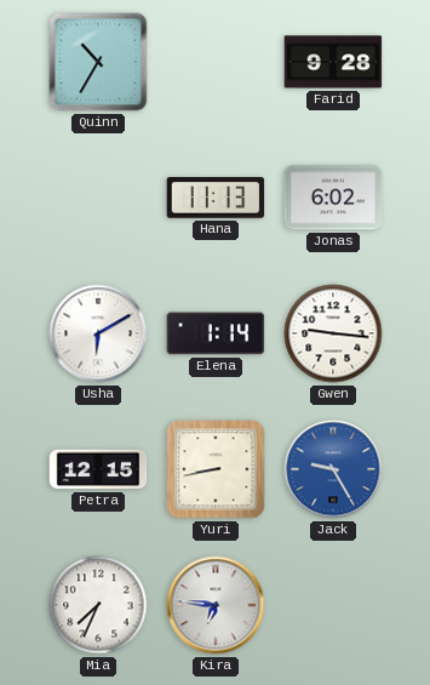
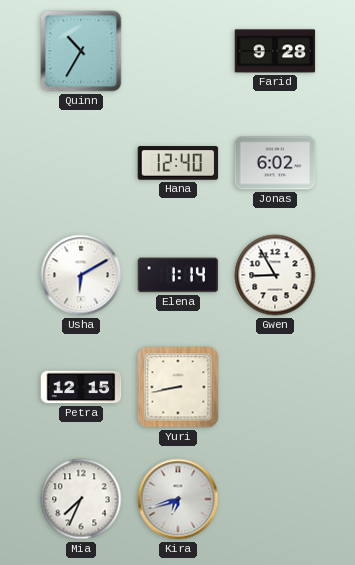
Hana: 11:13 -> 12:40 (178, 163)
Gwen: 9:16 -> 8:55 (275, 275)
Jack: 9:25 -> none (333, 469)
Kira: 6:46 -> 6:42 (178, 499)
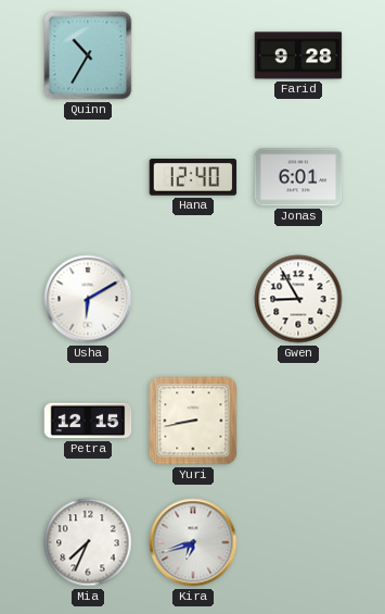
Jonas: 6:02 -> 6:01 (298, 177)
Elena: 1:14 -> none (178, 275)
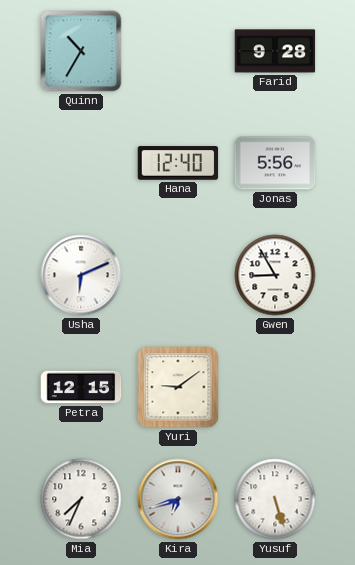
Jonas: 6:01 -> 5:56 (275, 163)
Usha: 6:10 -> 6:11 (81, 275)
Yuri: 8:43 -> 9:09 (178, 387)
Yusuf: none -> 5:27 (275, 499)
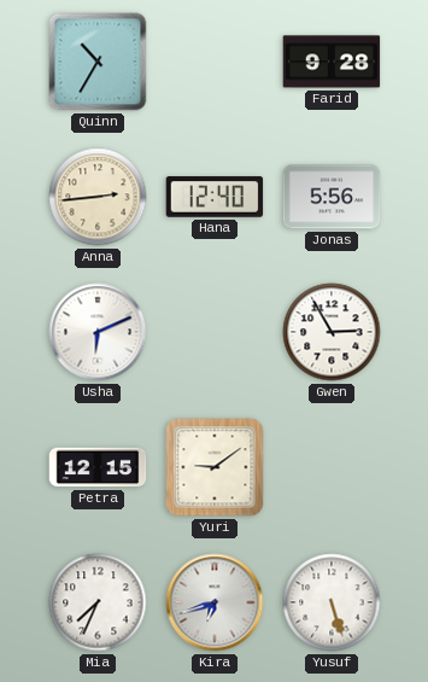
Anna: none -> 2:44 (98, 197)
Gwen: 8:55 -> 2:55 (332, 332)
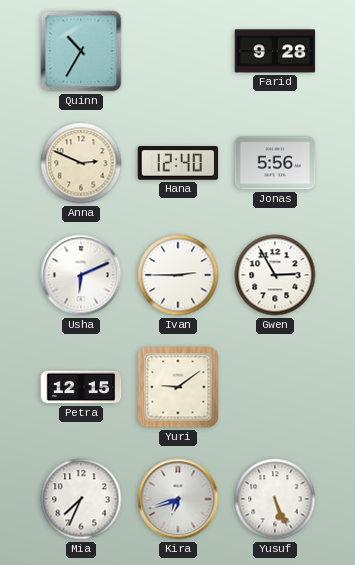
Anna: 2:44 -> 2:49 (81, 163)
Ivan: none -> 2:45 (178, 275)
Yusuf: 5:27 -> 5:26 (275, 499)
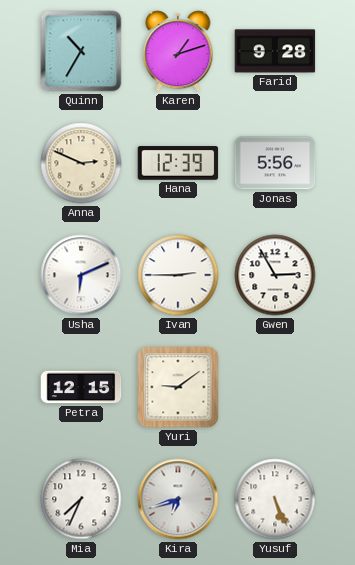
Karen: none -> 1:12 (178, 51)
Hana: 12:40 -> 12:39 (178, 163)
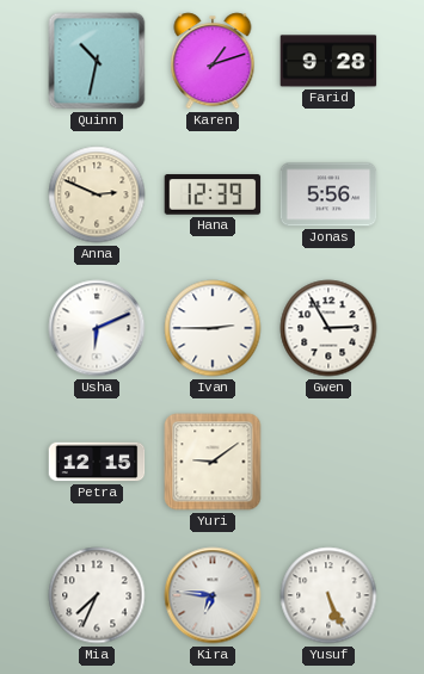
Quinn: 10:35 -> 10:32 (97, 61)
Kira: 6:42 -> 6:46 (213, 595)
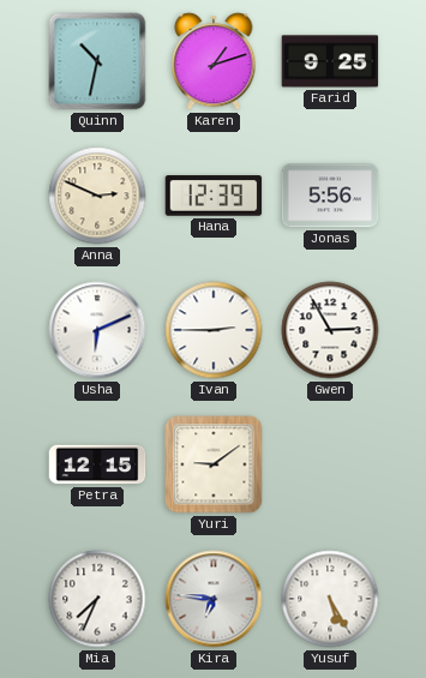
Farid: 9:28 -> 9:25 (330, 61)
Yusuf: 5:26 -> 5:25 (330, 599)
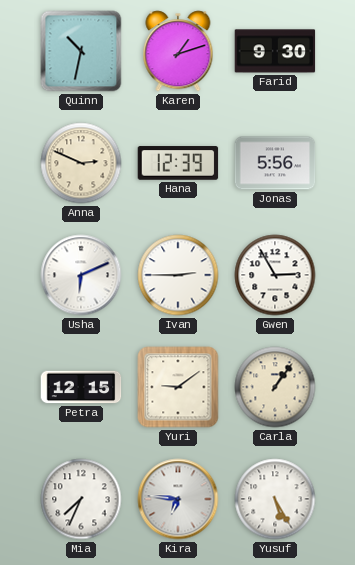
Farid: 9:25 -> 9:30 (275, 51)
Carla: none -> 1:06 (275, 387)
